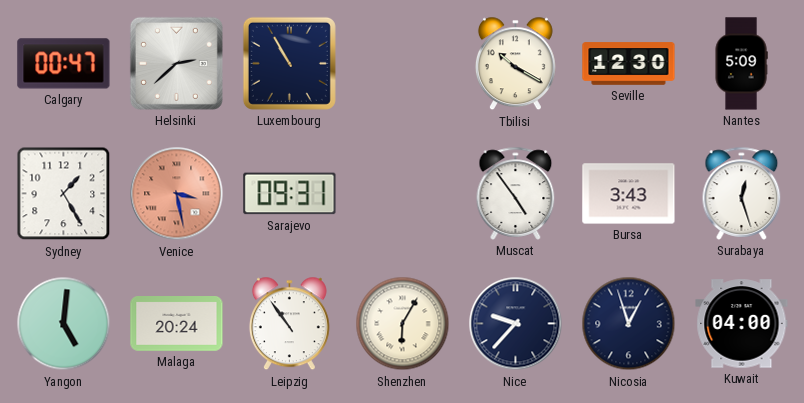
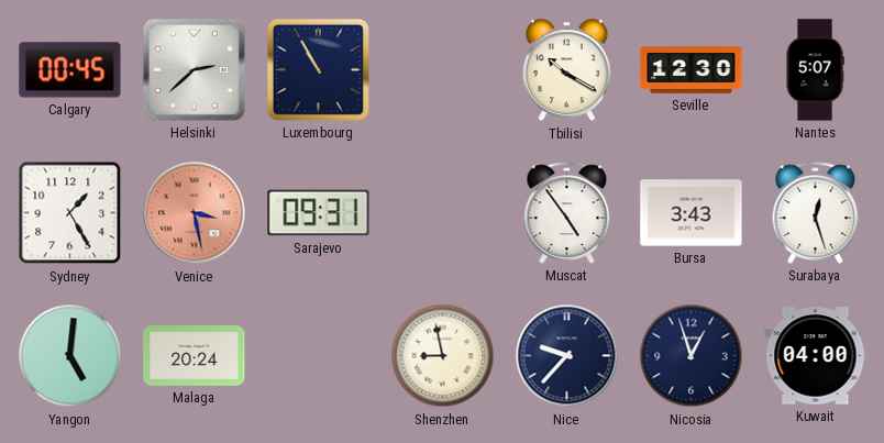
Calgary: 00:47 -> 00:45 (70, 70)
Nantes: 5:09 -> 5:07 (815, 70)
Leipzig: 10:54 -> none (289, 324)
Shenzhen: 6:05 -> 8:58 (443, 356)
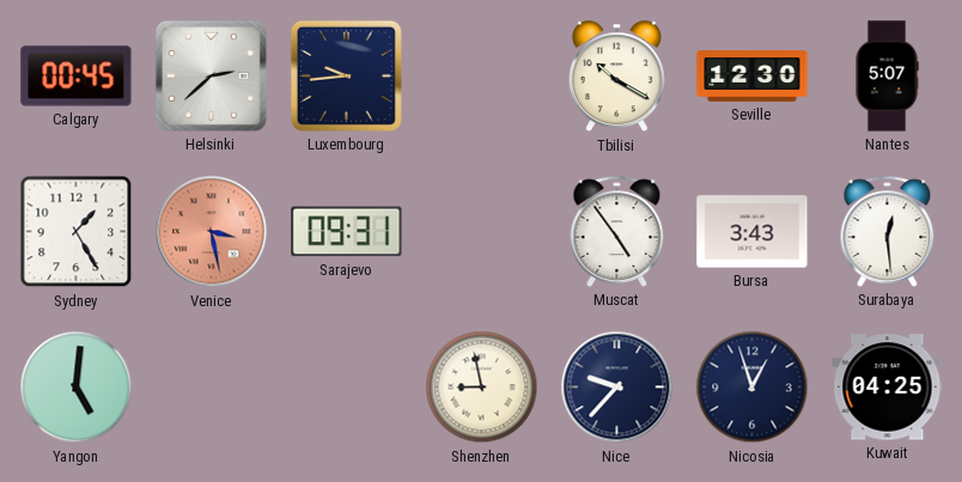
Luxembourg: 10:55 -> 9:44 (346, 75)
Surabaya: 12:27 -> 12:29 (888, 231)
Malaga: 20:24 -> none (195, 356)
Kuwait: 04:00 -> 04:25 (888, 388)
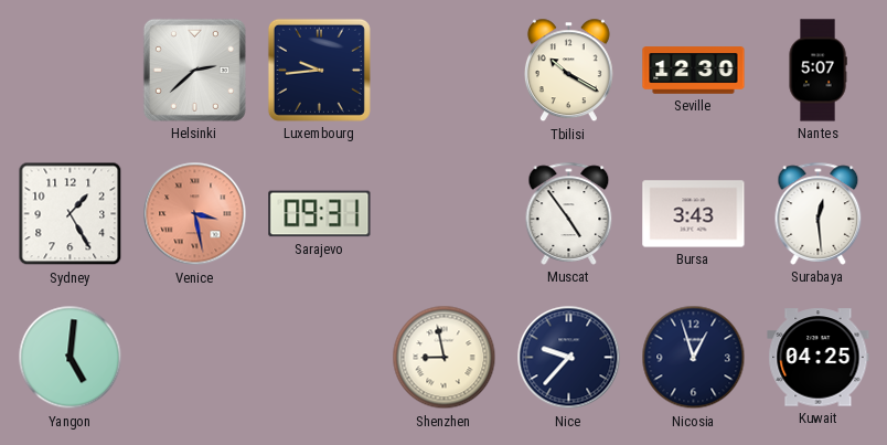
Calgary: 00:45 -> none (77, 77)
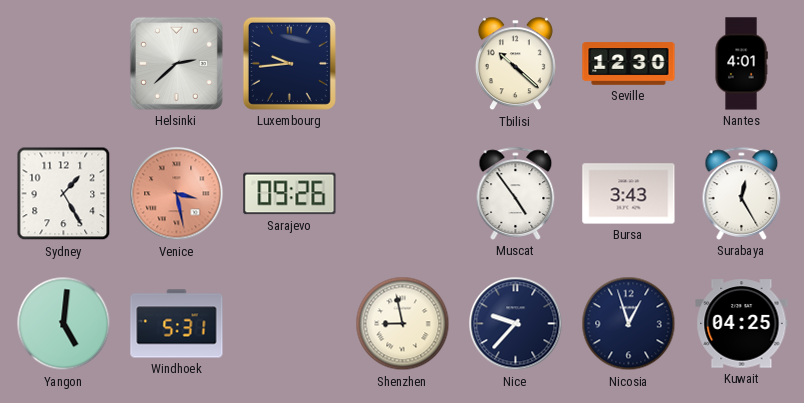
Tbilisi: 10:20 -> 10:22 (515, 64)
Nantes: 5:07 -> 4:01 (741, 64)
Sarajevo: 09:31 -> 09:26 (290, 194)
Surabaya: 12:29 -> 12:25 (742, 193)
Windhoek: none -> 5:31 (177, 324)
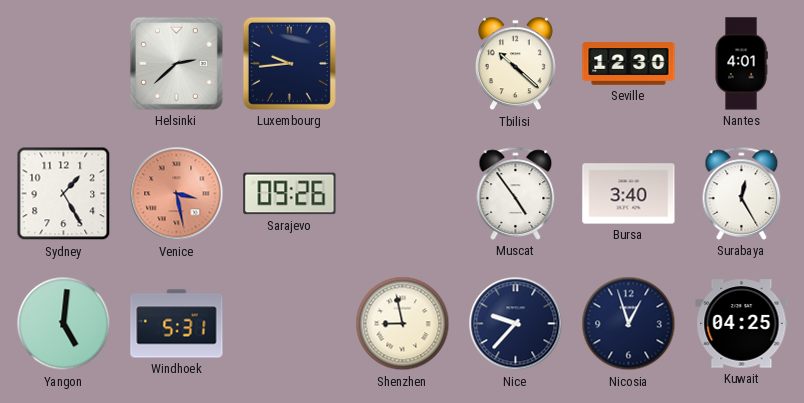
Bursa: 3:43 -> 3:40 (629, 194)
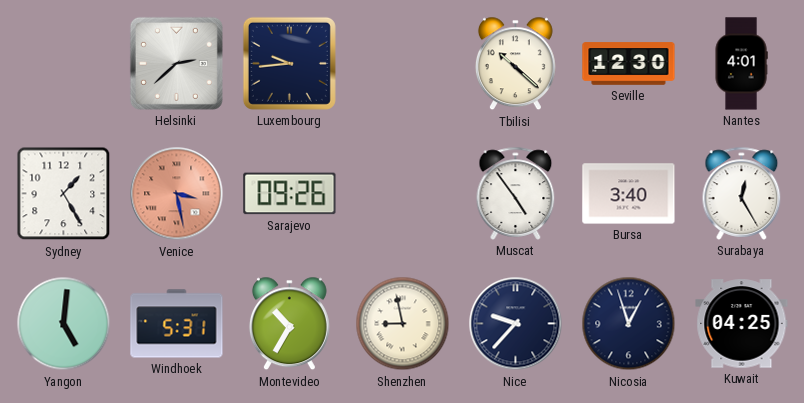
Montevideo: none -> 10:35 (289, 324)
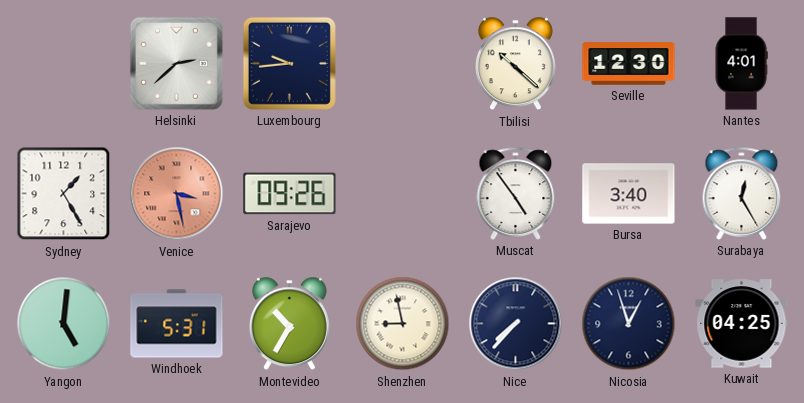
Nice: 9:37 -> 7:37 (516, 324)
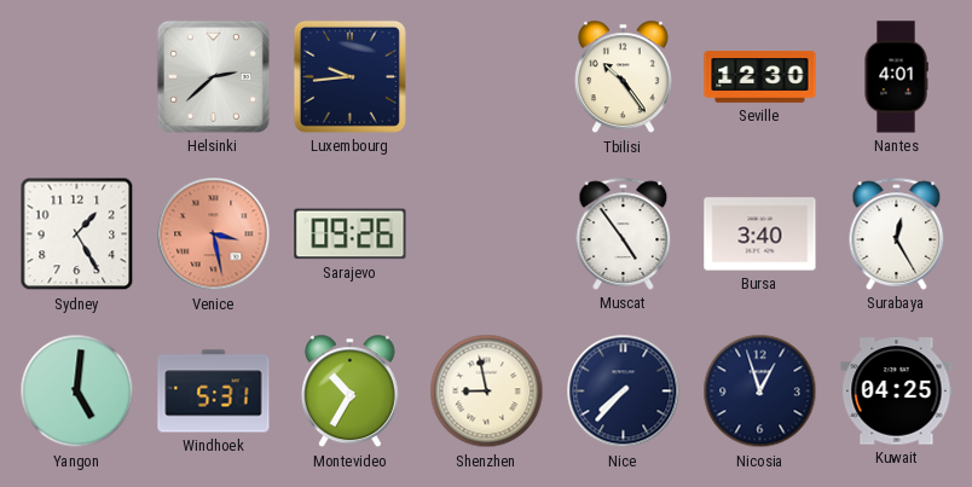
Tbilisi: 10:22 -> 10:24 (623, 77)
